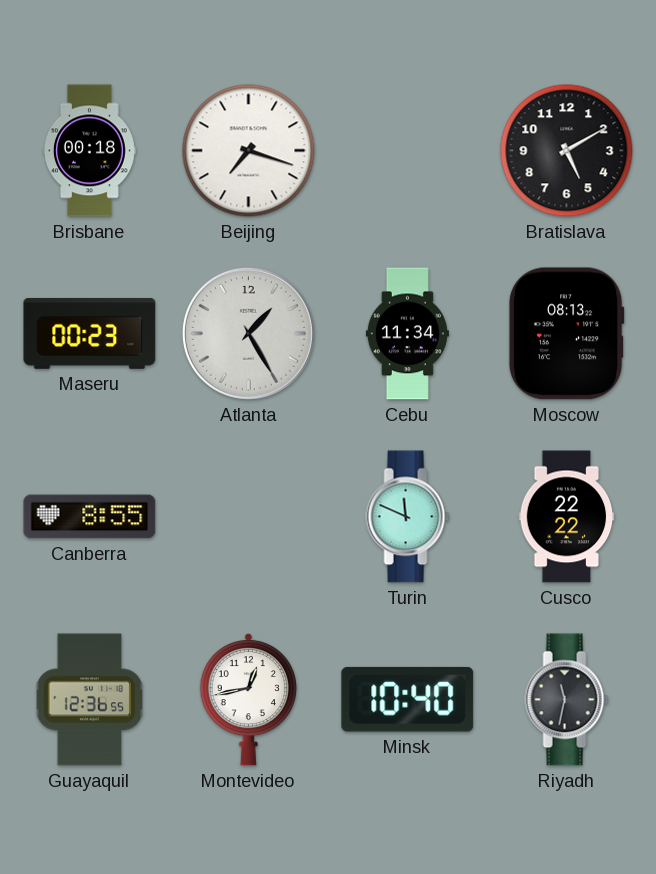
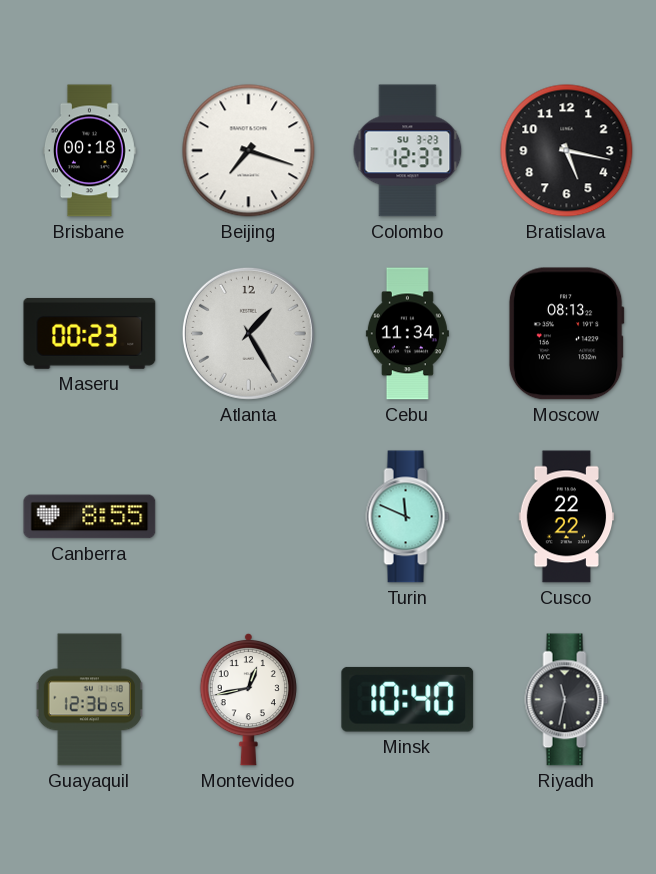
Colombo: none -> 12:37 (408, 151)
Bratislava: 5:10 -> 5:17 (567, 151)
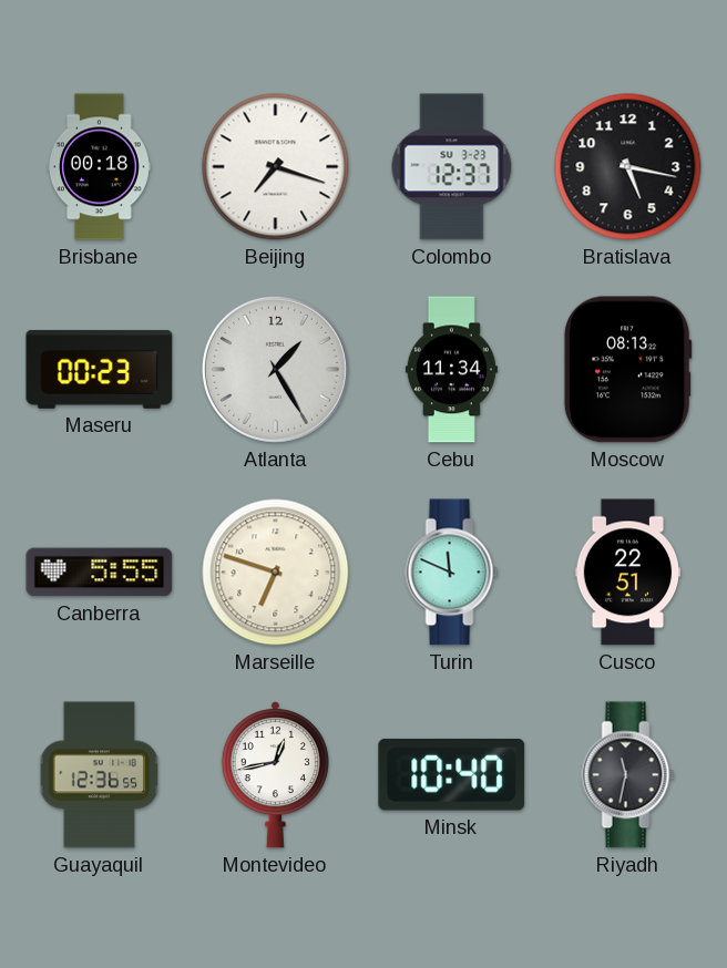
Canberra: 8:55 -> 5:55 (100, 573)
Marseille: none -> 6:48 (276, 573)
Cusco: 22:22 -> 22:51 (628, 573)
